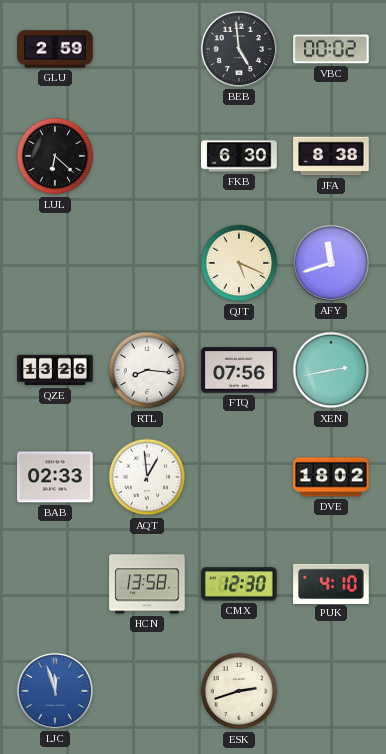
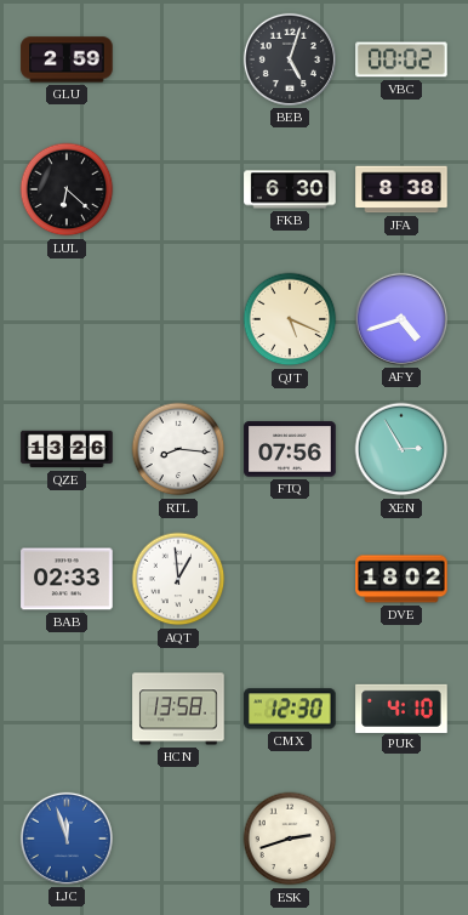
BEB: 4:59 -> 5:03 (290, 59)
AFY: 11:42 -> 4:42 (401, 319)
XEN: 2:43 -> 2:55 (401, 449)
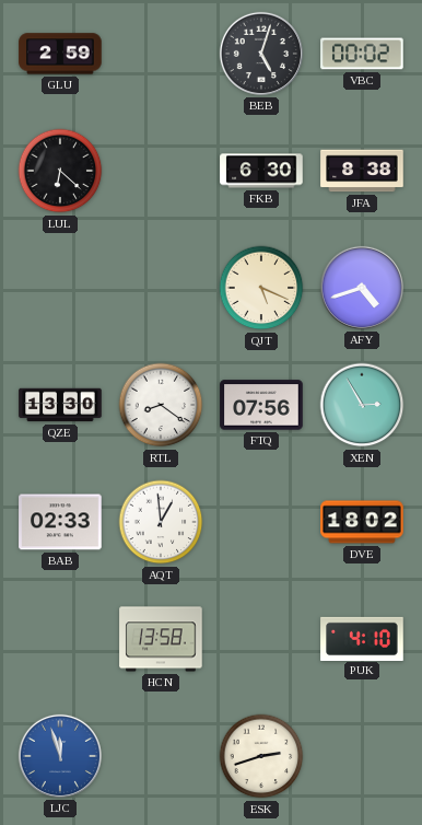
QZE: 13:26 -> 13:30 (60, 405)
RTL: 8:16 -> 8:21 (161, 405)
CMX: 12:30 -> none (290, 709)
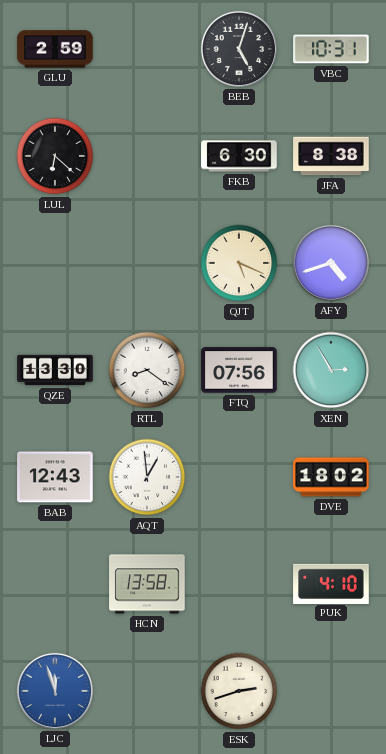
VBC: 00:02 -> 10:31 (331, 49)
BAB: 02:33 -> 12:43 (55, 477)
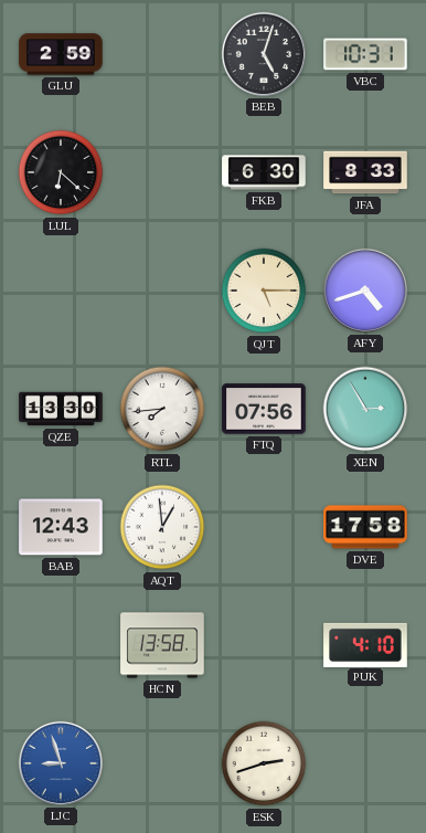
JFA: 8:38 -> 8:33 (365, 172)
QJT: 5:19 -> 5:15 (264, 291)
RTL: 8:21 -> 7:44 (162, 409)
DVE: 18:02 -> 17:58 (365, 527)
LJC: 11:57 -> 8:57 (61, 763)
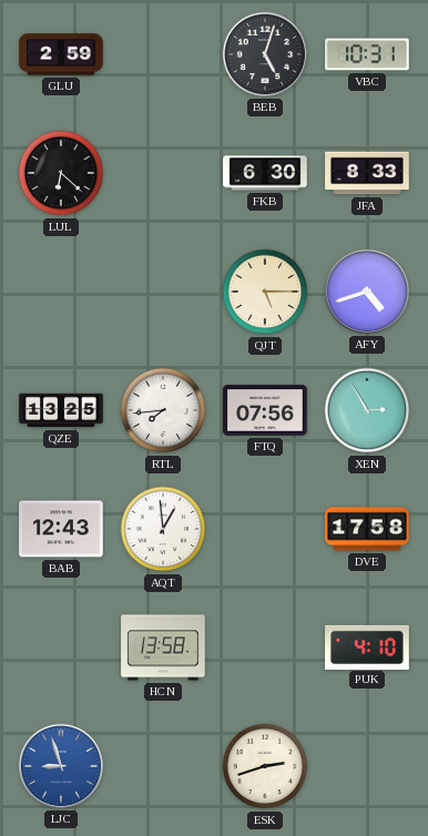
QZE: 13:30 -> 13:25 (61, 410)
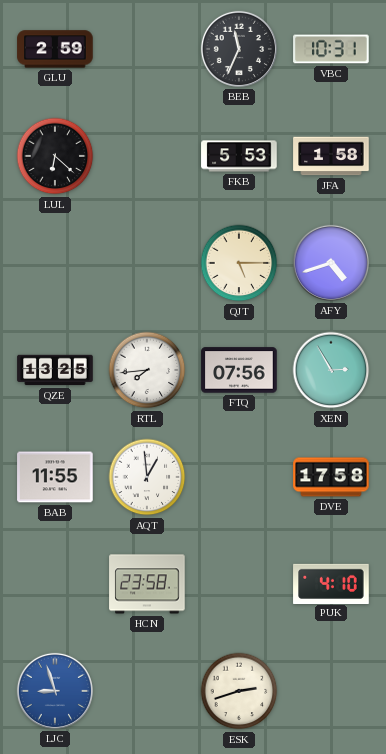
BEB: 5:03 -> 11:34 (239, 49)
FKB: 6:30 -> 5:53 (239, 156)
JFA: 8:33 -> 1:58 (331, 156)
BAB: 12:43 -> 11:55 (55, 477)
HCN: 13:58 -> 23:58 (147, 584)
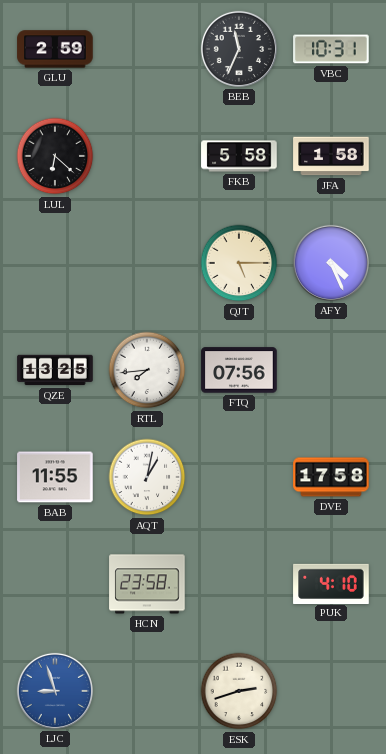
FKB: 5:53 -> 5:58 (239, 156)
AFY: 4:42 -> 4:26 (331, 263)
XEN: 2:55 -> none (331, 370)
AQT: 12:59 -> 1:02 (147, 477)
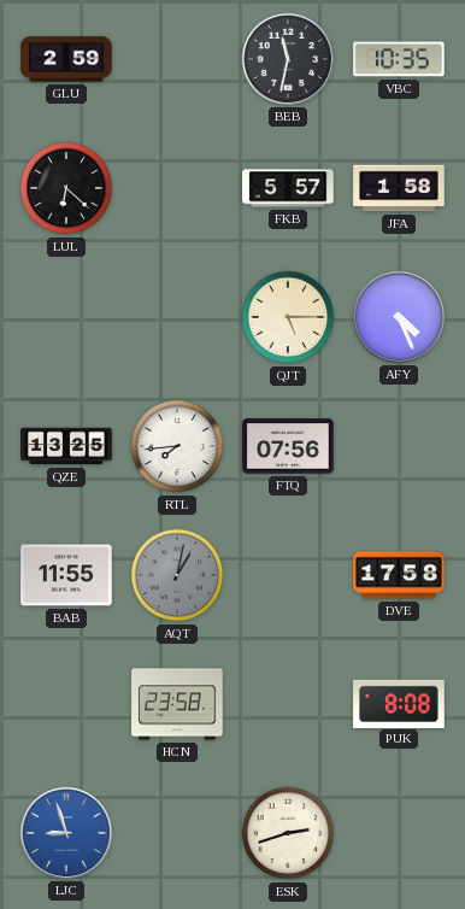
BEB: 11:34 -> 11:32 (288, 59)
VBC: 10:31 -> 10:35 (399, 59)
FKB: 5:58 -> 5:57 (288, 188)
AQT dial: white -> grey (177, 575)
PUK: 4:10 -> 8:08 (399, 703)
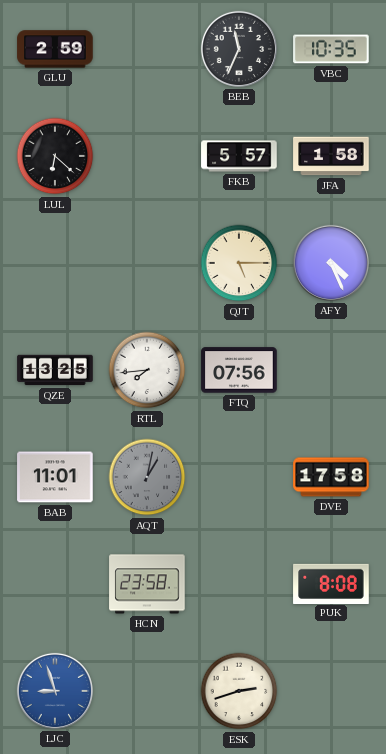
BEB: 11:32 -> 11:34 (239, 49)
BAB: 11:55 -> 11:01 (55, 477)
